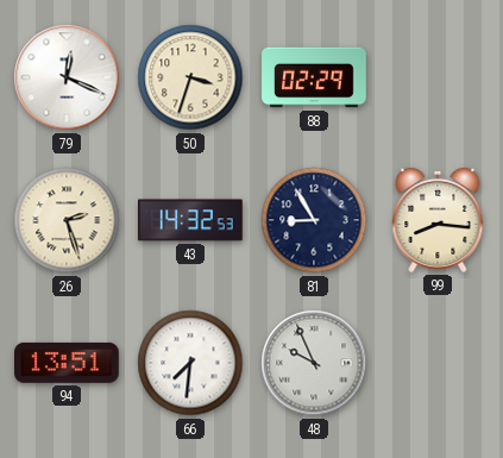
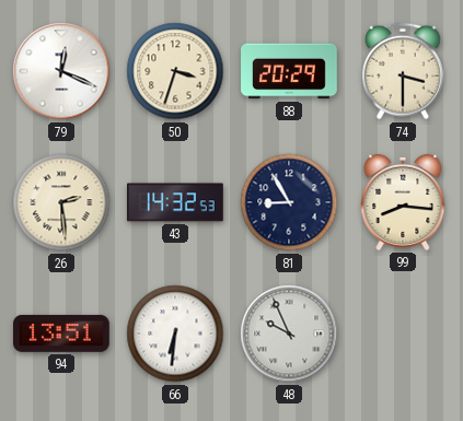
88: 02:29 -> 20:29 (289, 71)
74: none -> 3:30 (403, 71)
26: 2:27 -> 2:29 (61, 202)
66: 7:31 -> 6:31 (175, 334)
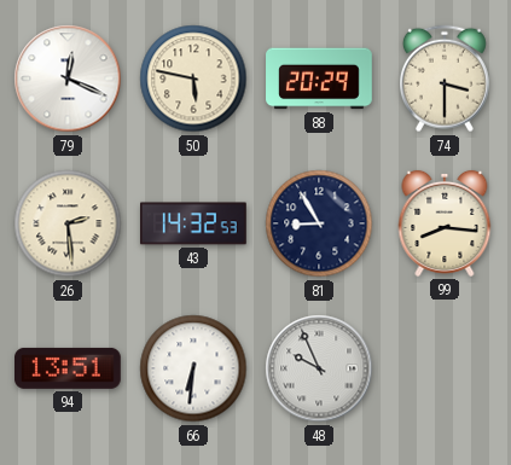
50: 3:33 -> 5:47 (193, 79)
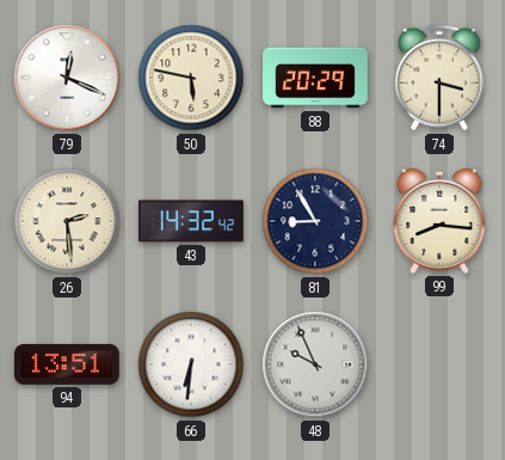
43: 14:32:53 -> 14:32:42 (192, 221)
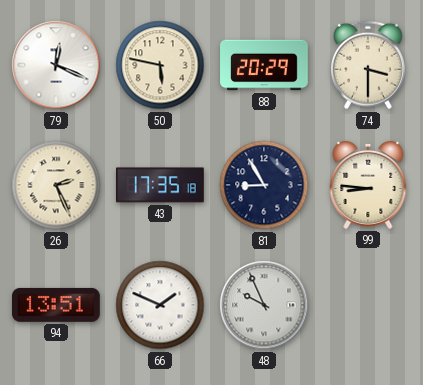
26: 2:29 -> 2:26 (56, 185)
43: 14:32 -> 17:35 (161, 185)
99: 8:16 -> 8:46 (368, 185)
66: 6:31 -> 1:49 (160, 305)
